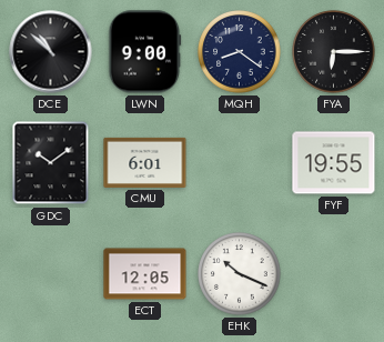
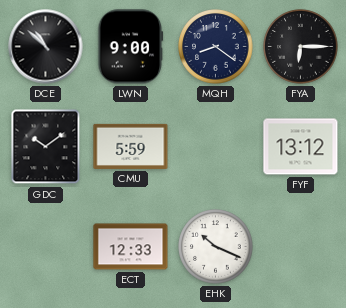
CMU: 6:01 -> 5:59 (131, 146)
FYF: 19:55 -> 13:12 (301, 147)
ECT: 12:05 -> 12:33 (131, 247)
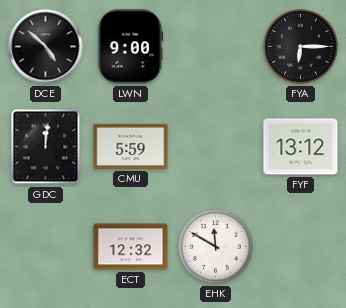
DCE: 10:52 -> 4:52 (46, 47)
MQH: 8:21 -> none (216, 47)
GDC: 10:09 -> 12:01 (46, 147)
ECT: 12:33 -> 12:32 (131, 247)
EHK: 10:19 -> 11:50 (216, 247)
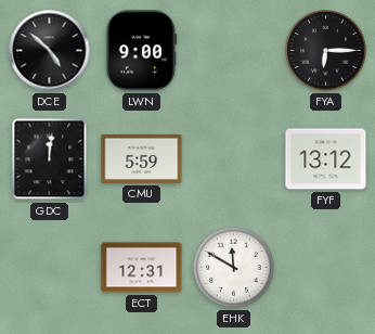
ECT: 12:32 -> 12:31 (142, 268)
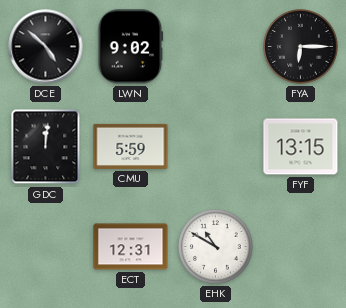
LWN: 9:00 -> 9:02 (131, 47)
FYF: 13:12 -> 13:15 (301, 147)
EHK: 11:50 -> 10:50 (216, 247)
